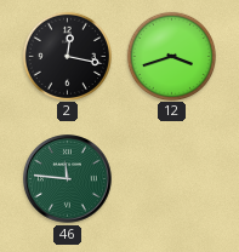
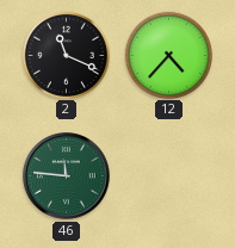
2: 12:17 -> 11:19 (66, 55)
12: 3:42 -> 4:37 (168, 55)
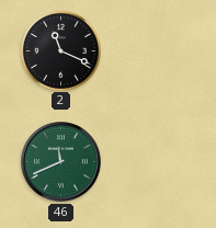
12: 4:37 -> none (168, 55)
46: 11:46 -> 11:41 (61, 162)
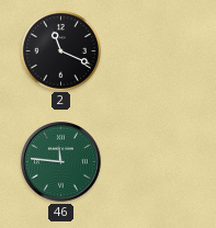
46: 11:41 -> 11:46 (61, 162)
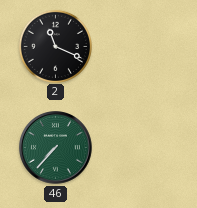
46: 11:46 -> 7:37 (56, 148)
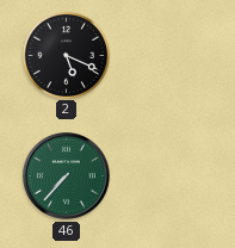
2: 11:19 -> 5:19 (66, 55)
